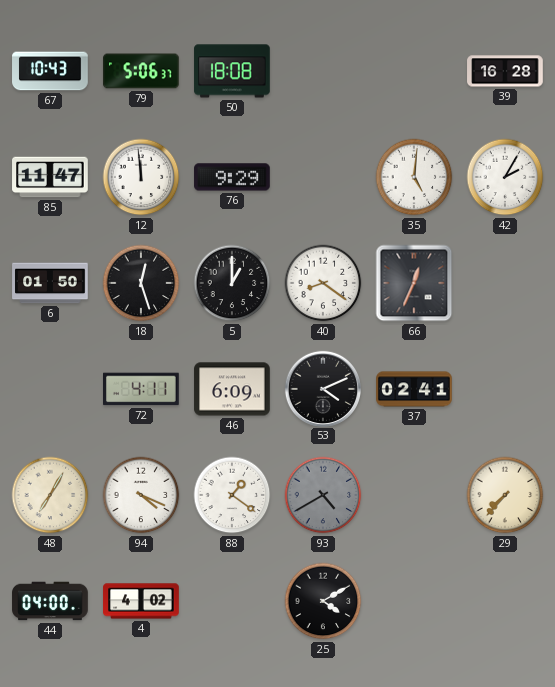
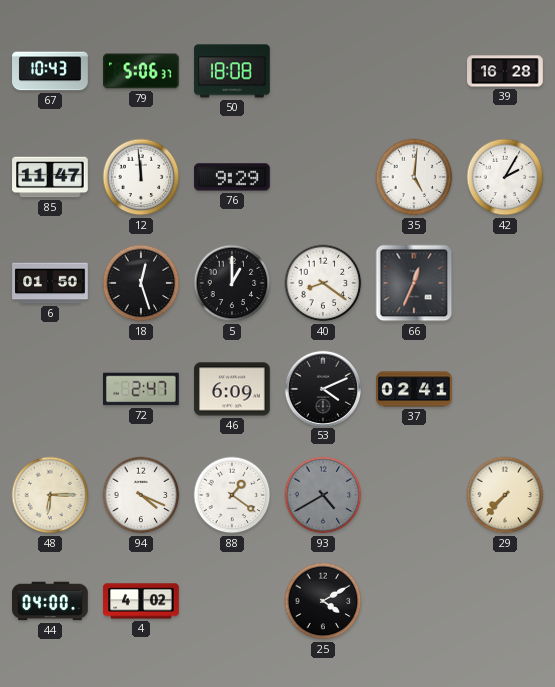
72: 4:11 -> 2:47 (142, 389)
48: 7:05 -> 6:15 (50, 495)
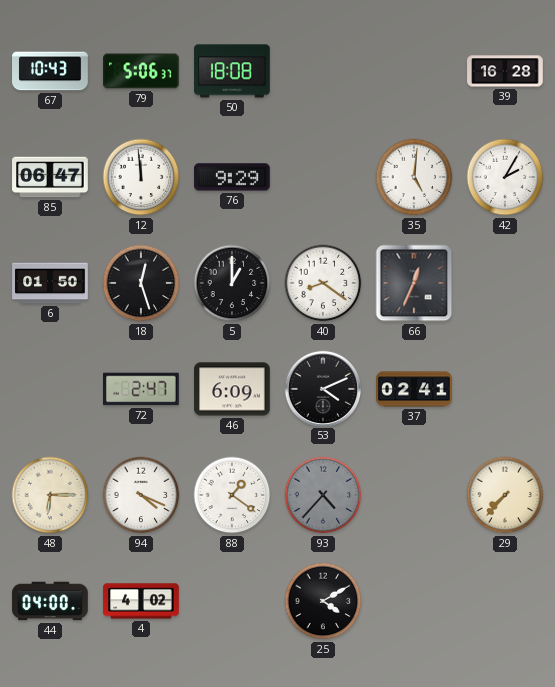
85: 11:47 -> 06:47 (50, 177)
93: 4:40 -> 4:37 (323, 495)
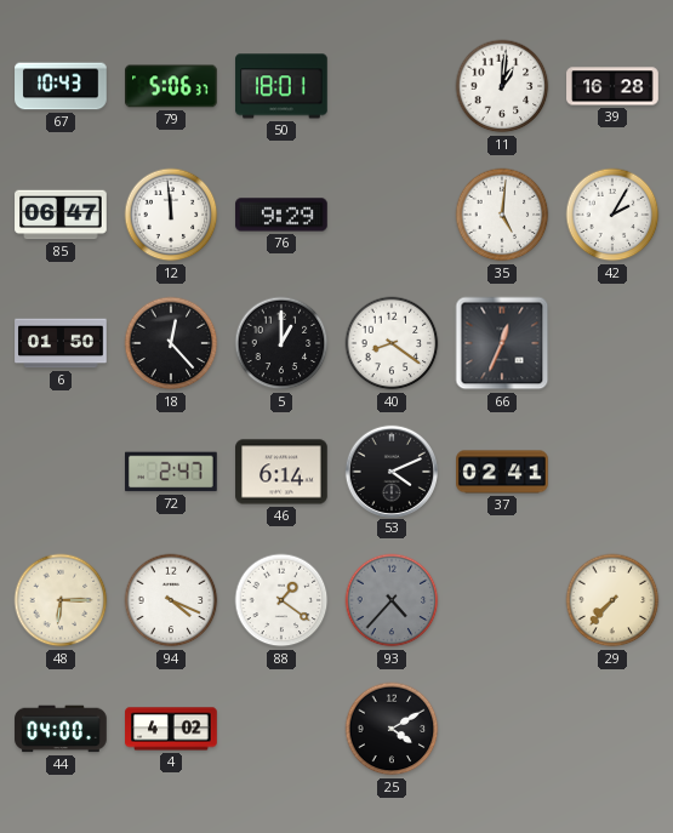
50: 18:08 -> 18:01 (281, 86)
11: none -> 1:01 (502, 86)
18: 12:27 -> 12:23 (171, 343)
46: 6:09 -> 6:14 (281, 472)
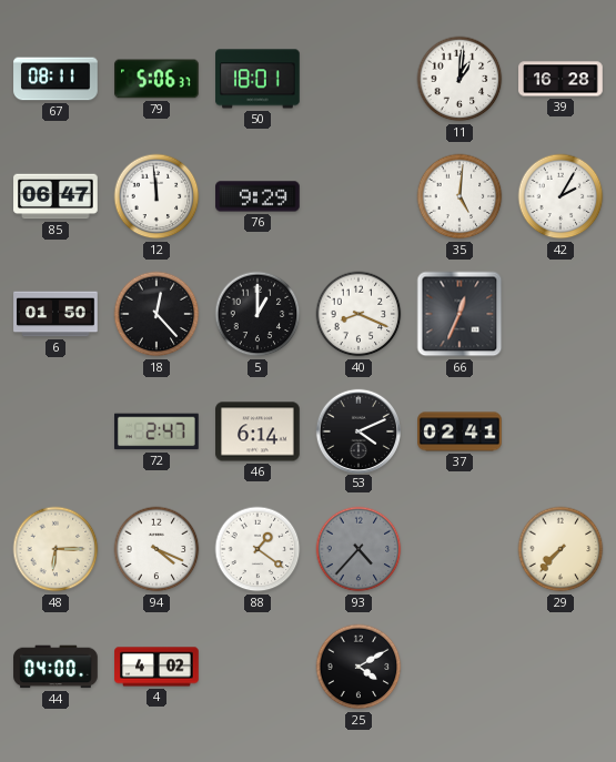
67: 10:43 -> 08:11 (55, 79)
40: 8:21 -> 8:19 (359, 314)
